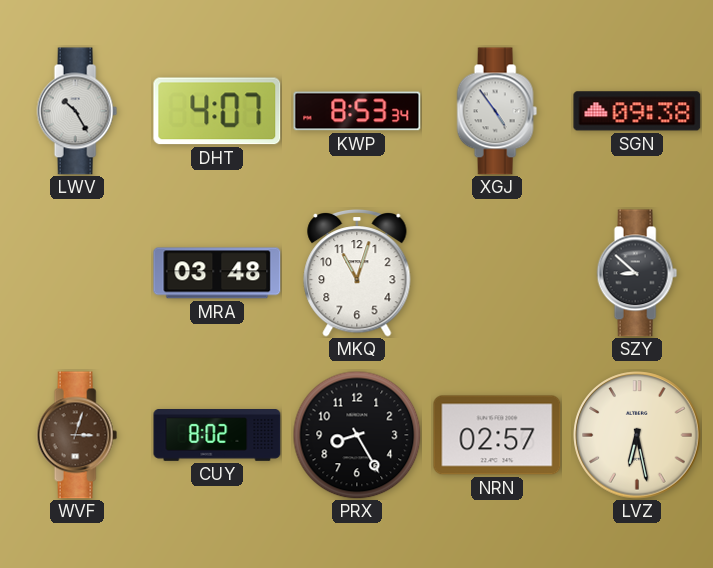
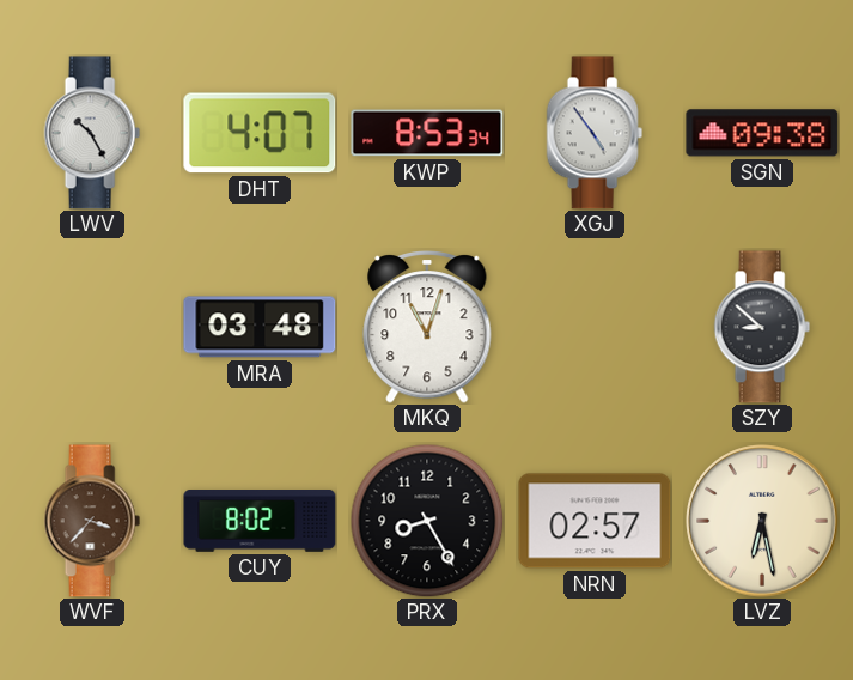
WVF: 3:03 -> 3:37 (92, 521)
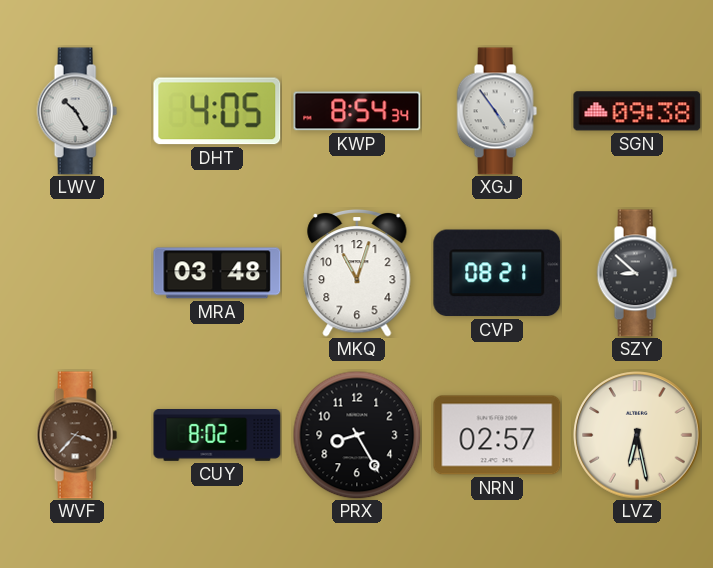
DHT: 4:07 -> 4:05 (217, 111)
KWP: 8:53 -> 8:54 (357, 111)
CVP: none -> 08:21 (497, 273)
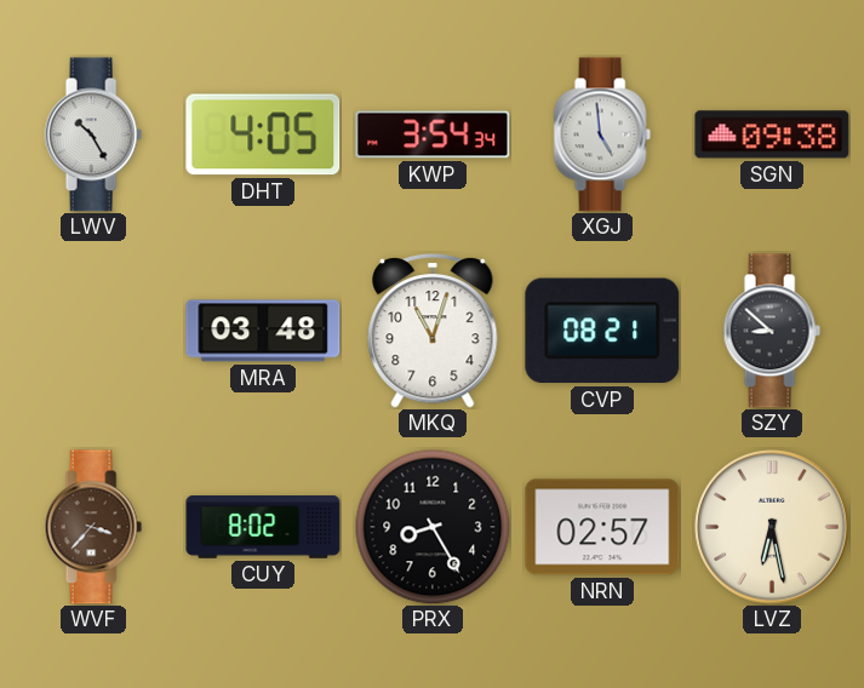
KWP: 8:54 -> 3:54 (433, 134)
XGJ: 4:54 -> 4:59 (602, 134)
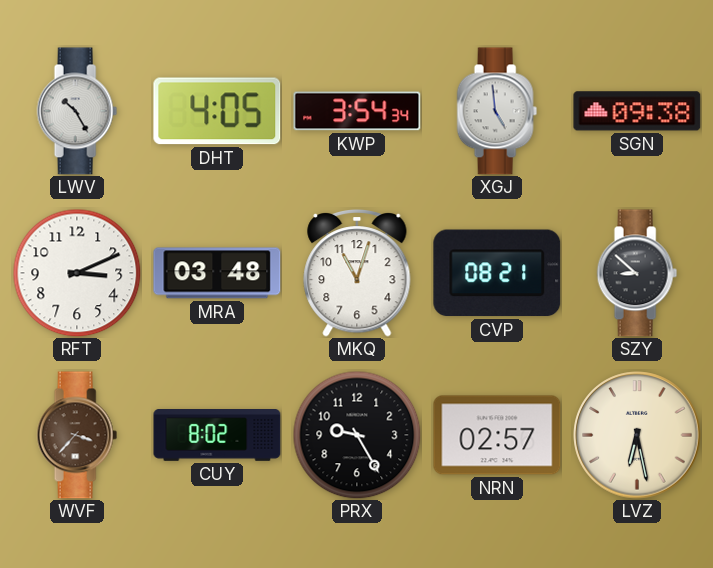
RFT: none -> 3:11 (77, 273)
PRX: 8:25 -> 9:25 (357, 435)
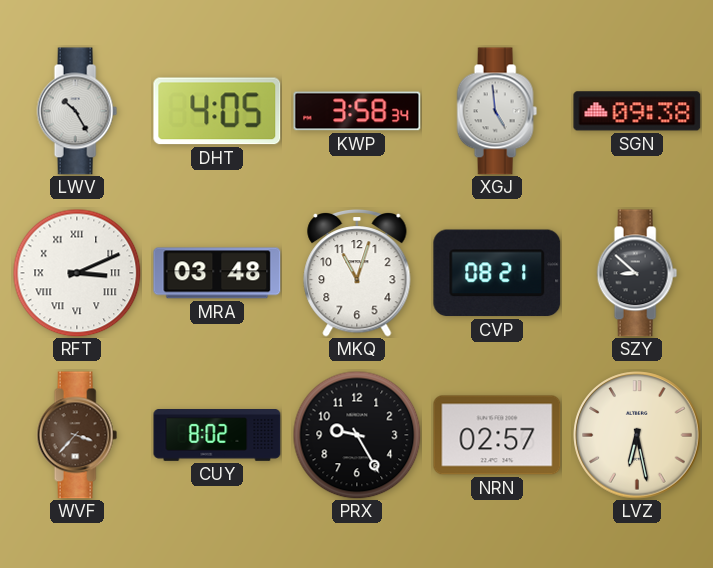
KWP: 3:54 -> 3:58 (357, 111)
RFT numerals: Arabic -> Roman (77, 273)
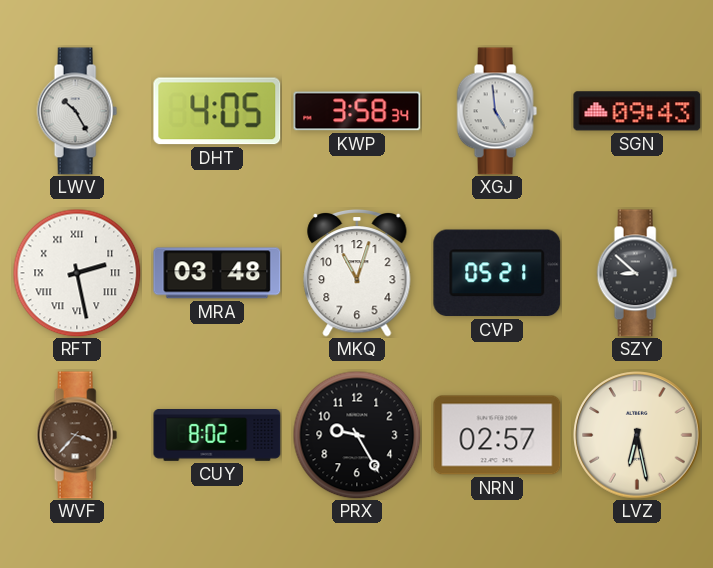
SGN: 09:38 -> 09:43 (637, 111)
RFT: 3:11 -> 2:28 (77, 273)
CVP: 08:21 -> 05:21 (497, 273)
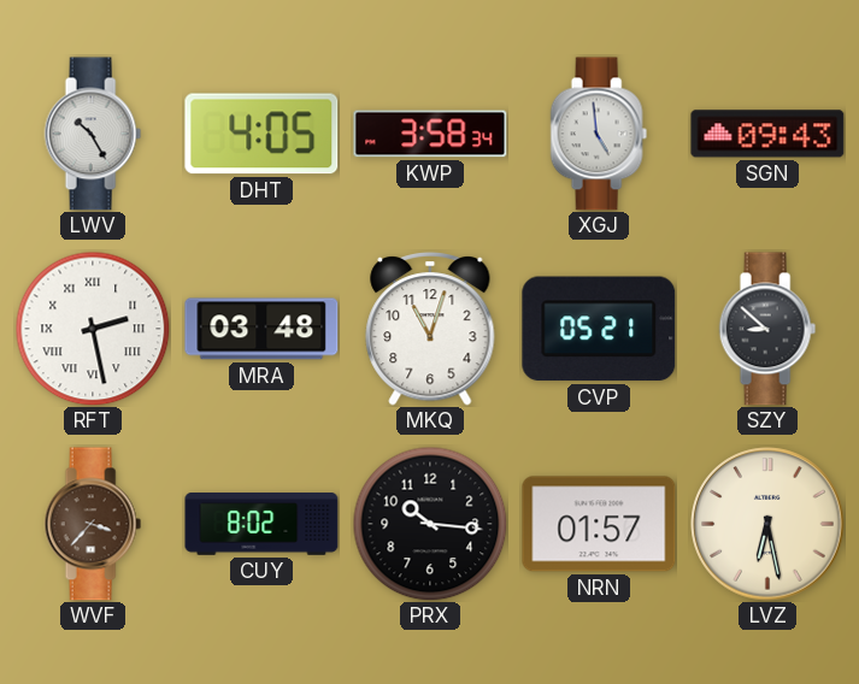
PRX: 9:25 -> 10:16 (430, 524)
NRN: 02:57 -> 01:57 (599, 524)
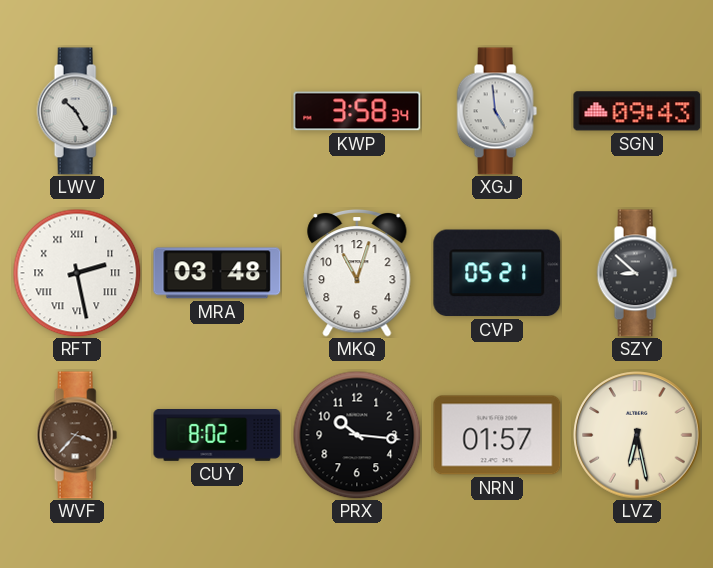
DHT: 4:05 -> none (261, 134)
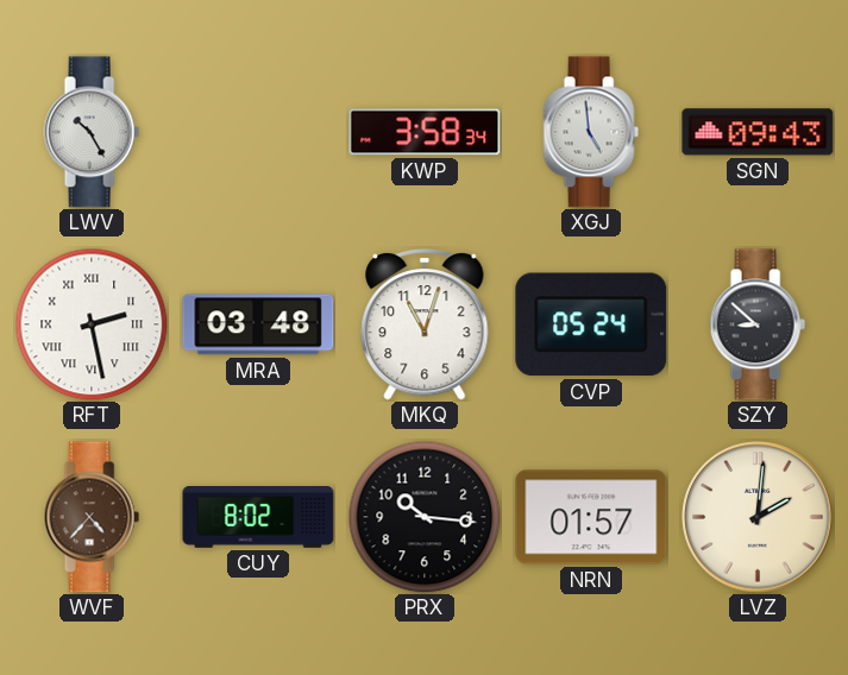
CVP: 05:21 -> 05:24 (591, 324)
WVF: 3:37 -> 4:37 (92, 517)
LVZ: 6:28 -> 2:01 (758, 517)
